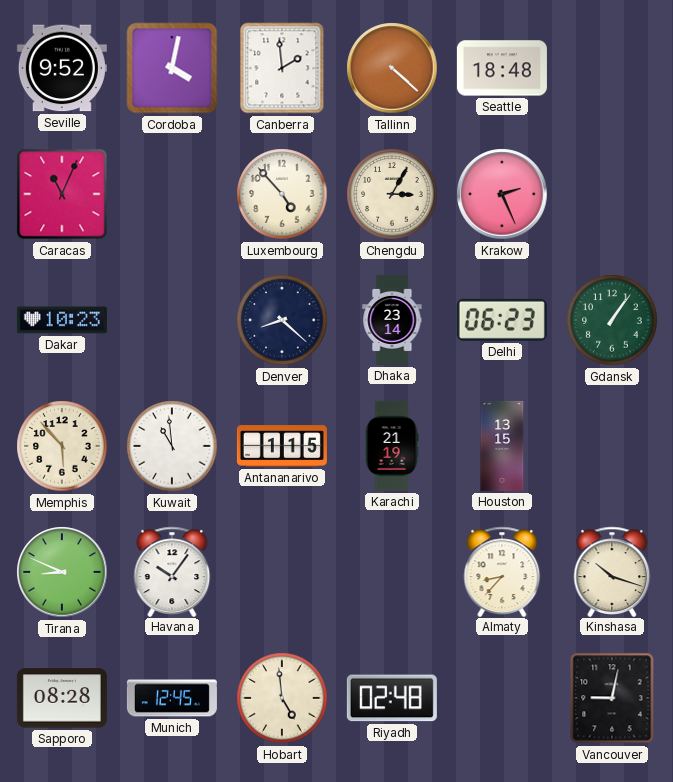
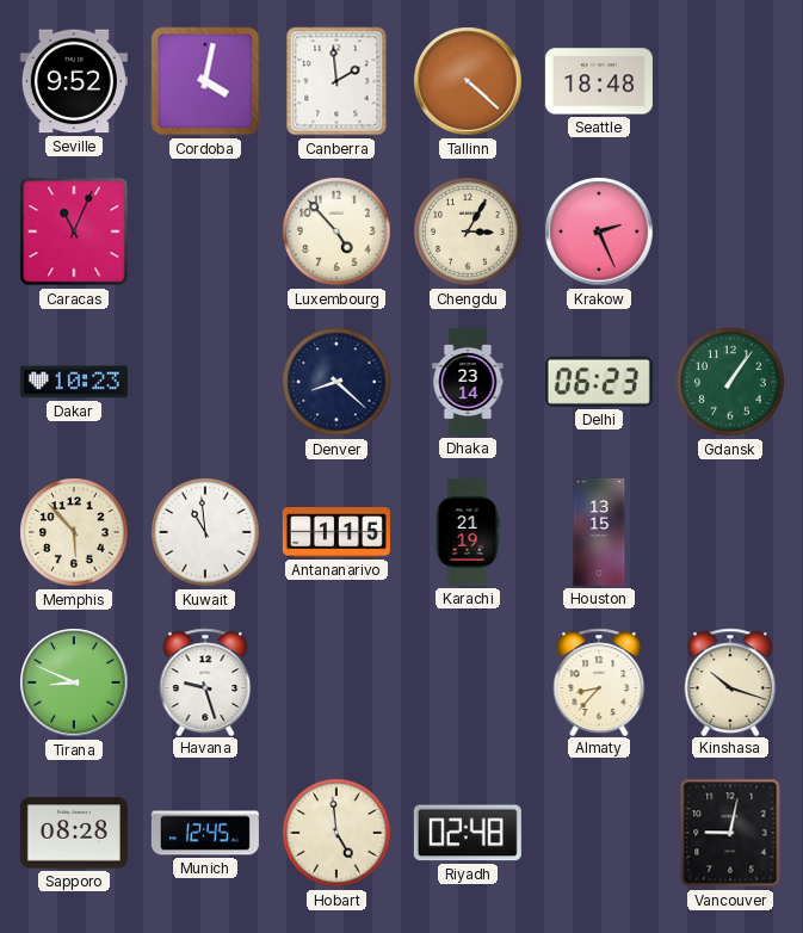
Havana: 10:06 -> 9:27 (205, 681)
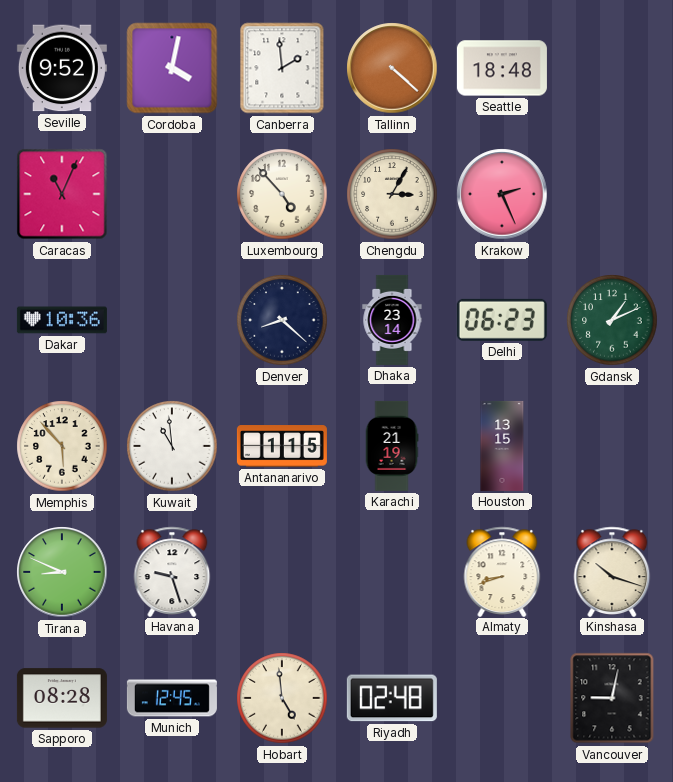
Dakar: 10:23 -> 10:36 (62, 320)
Gdansk: 1:06 -> 1:11 (612, 320)
Almaty: 8:37 -> 8:42 (502, 571)
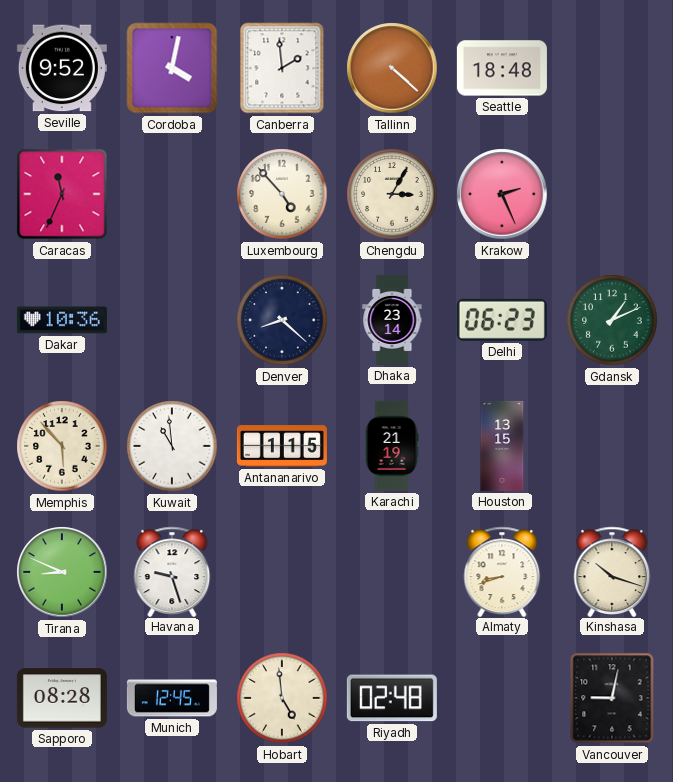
Caracas: 11:04 -> 11:34 (62, 194)
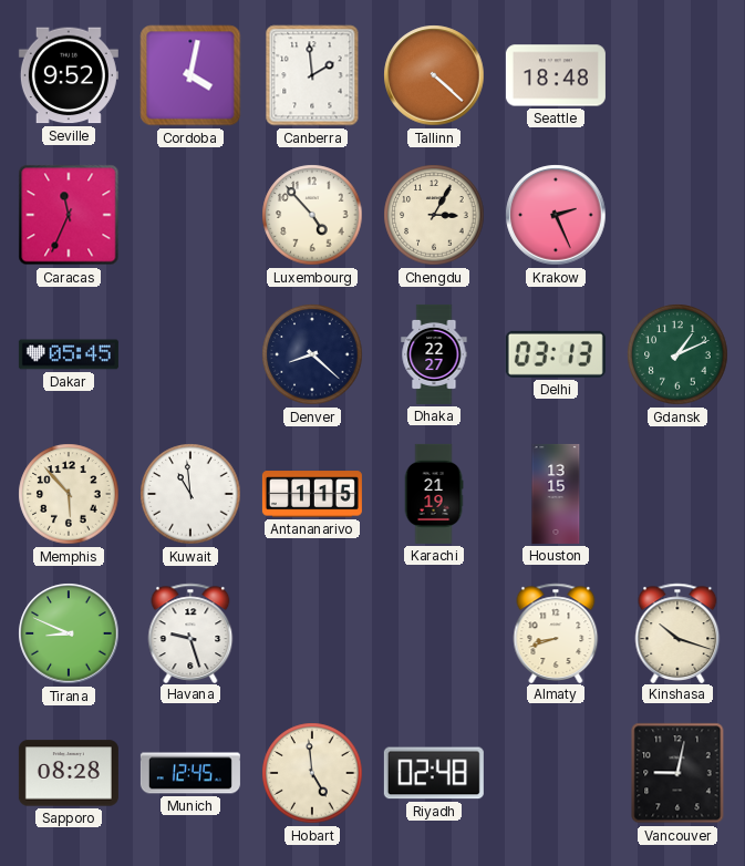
Dakar: 10:36 -> 05:45 (69, 354)
Dhaka: 23:14 -> 22:27 (434, 354)
Delhi: 06:23 -> 03:13 (556, 354)
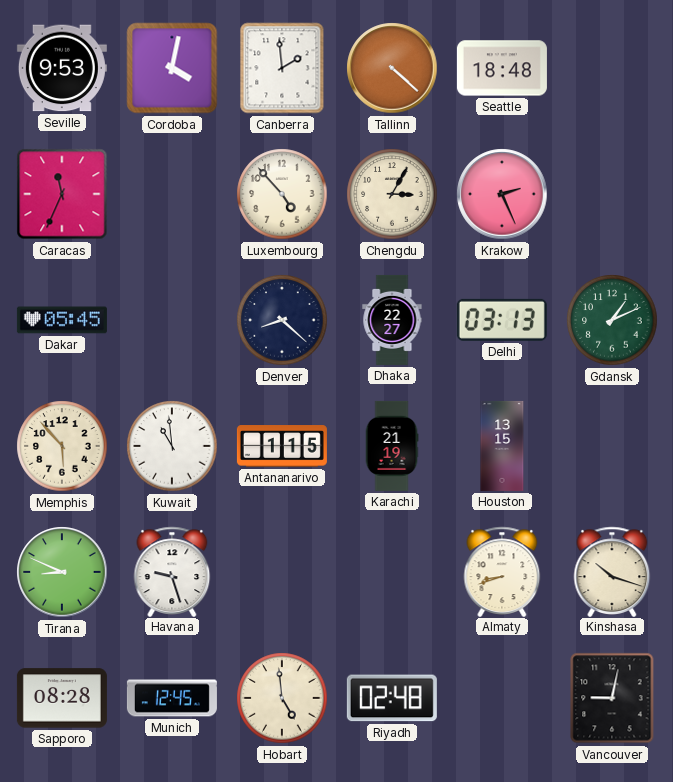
Seville: 9:52 -> 9:53 (62, 68)
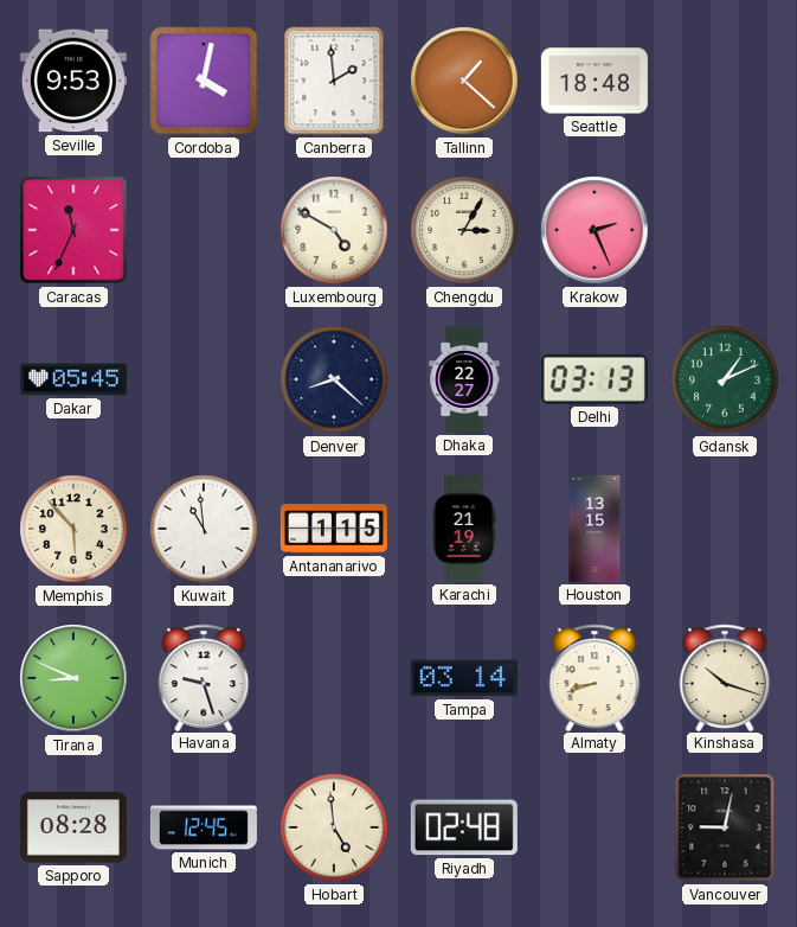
Tallinn: 4:22 -> 1:22 (464, 81)
Luxembourg: 4:53 -> 4:50 (334, 230)
Tampa: none -> 03:14 (464, 678)
